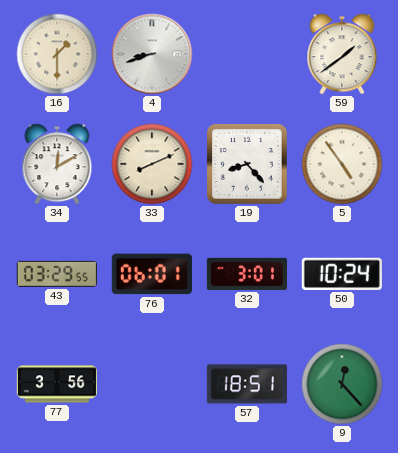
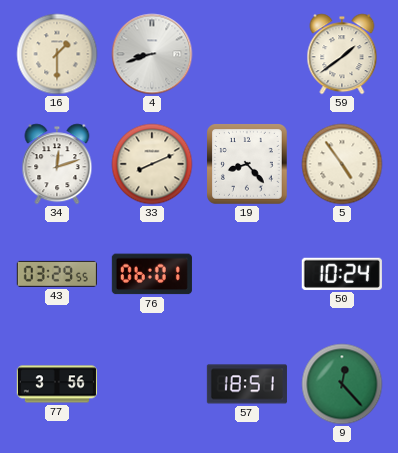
34: 12:10 -> 12:12 (57, 164)
32: 3:01 -> none (247, 274)
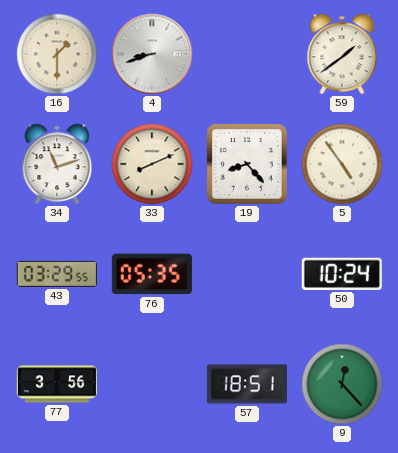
34: 12:12 -> 11:12 (57, 164)
76: 06:01 -> 05:35 (152, 274)
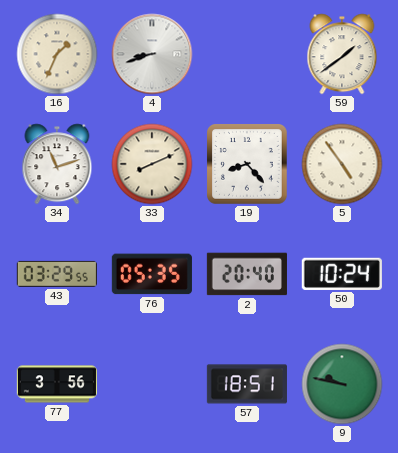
16: 1:30 -> 1:34 (57, 54)
2: none -> 20:40 (247, 274)
9: 12:23 -> 9:47 (342, 384)
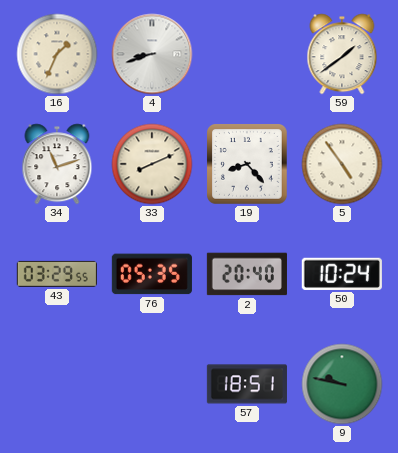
77: 3:56 -> none (57, 384)
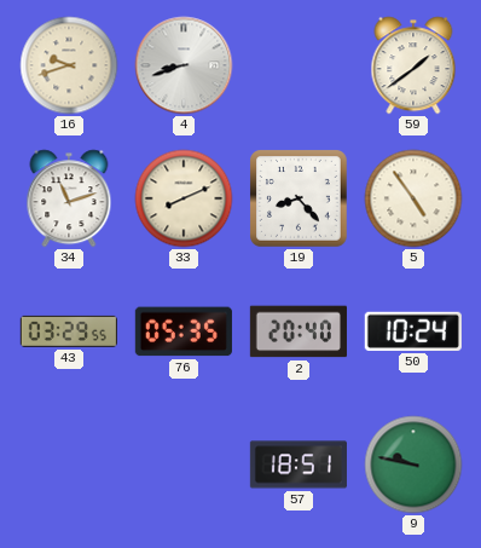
16: 1:34 -> 9:42 (69, 65)
